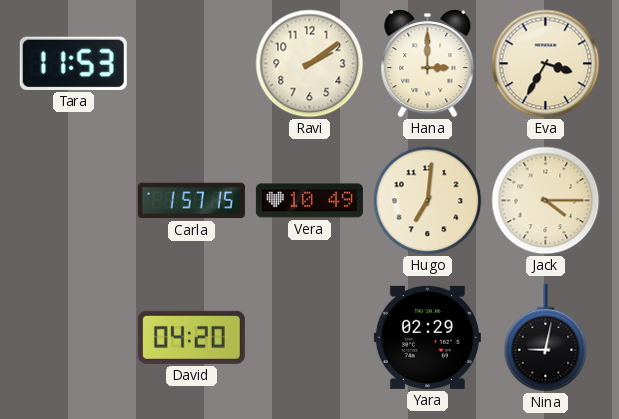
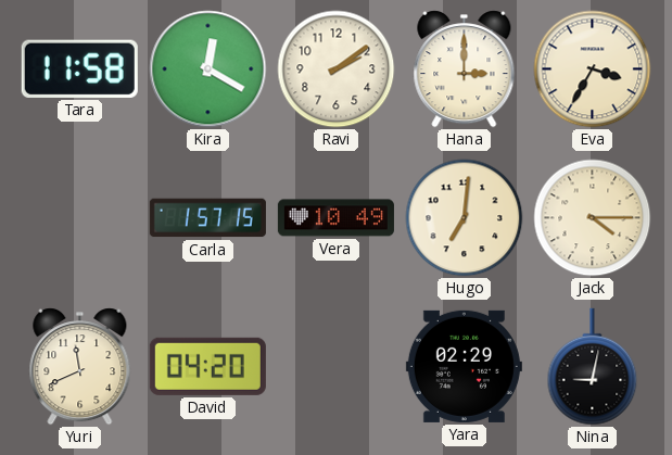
Tara: 11:53 -> 11:58 (79, 68)
Kira: none -> 12:20 (208, 69)
Yuri: none -> 11:41 (80, 367)
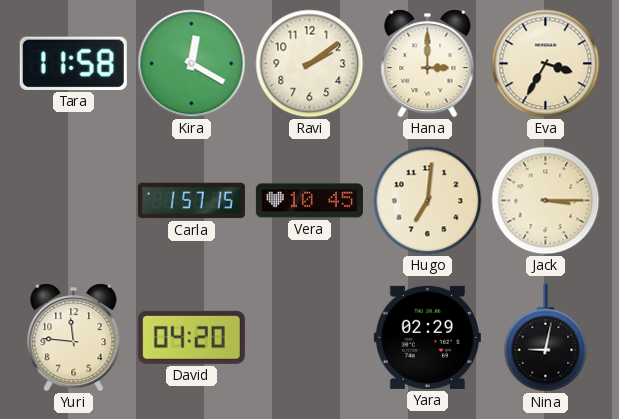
Vera: 10:49 -> 10:45 (309, 201)
Jack: 4:15 -> 3:15 (546, 201)
Yuri: 11:41 -> 11:46 (74, 338)
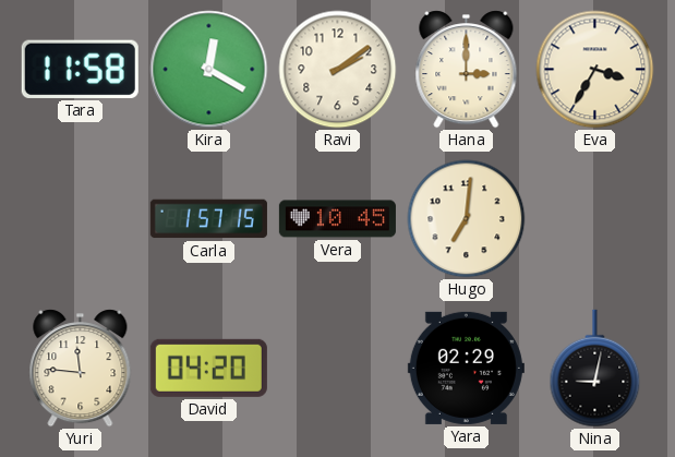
Jack: 3:15 -> none (546, 201)
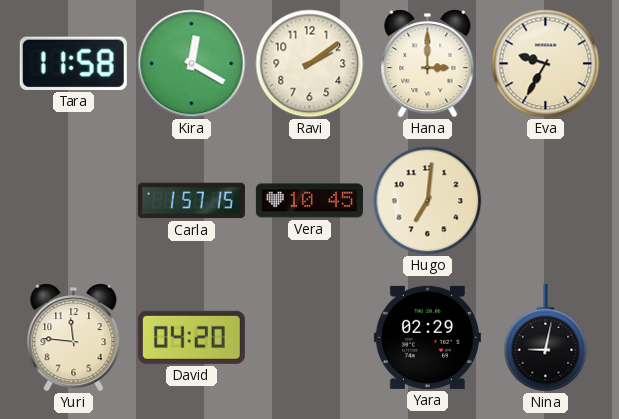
Eva: 3:35 -> 9:35 (546, 64)
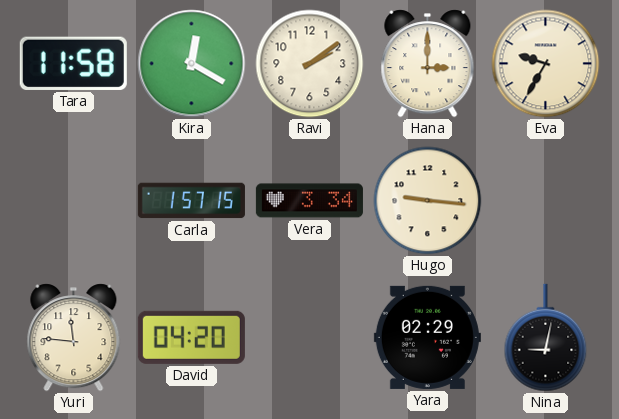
Vera: 10:45 -> 3:34 (309, 201)
Hugo: 7:01 -> 9:16 (428, 201)
